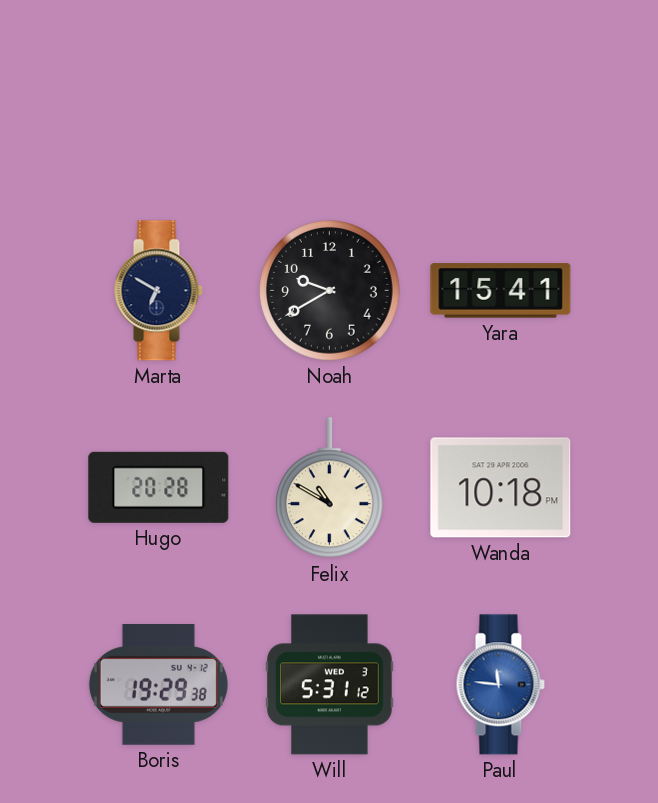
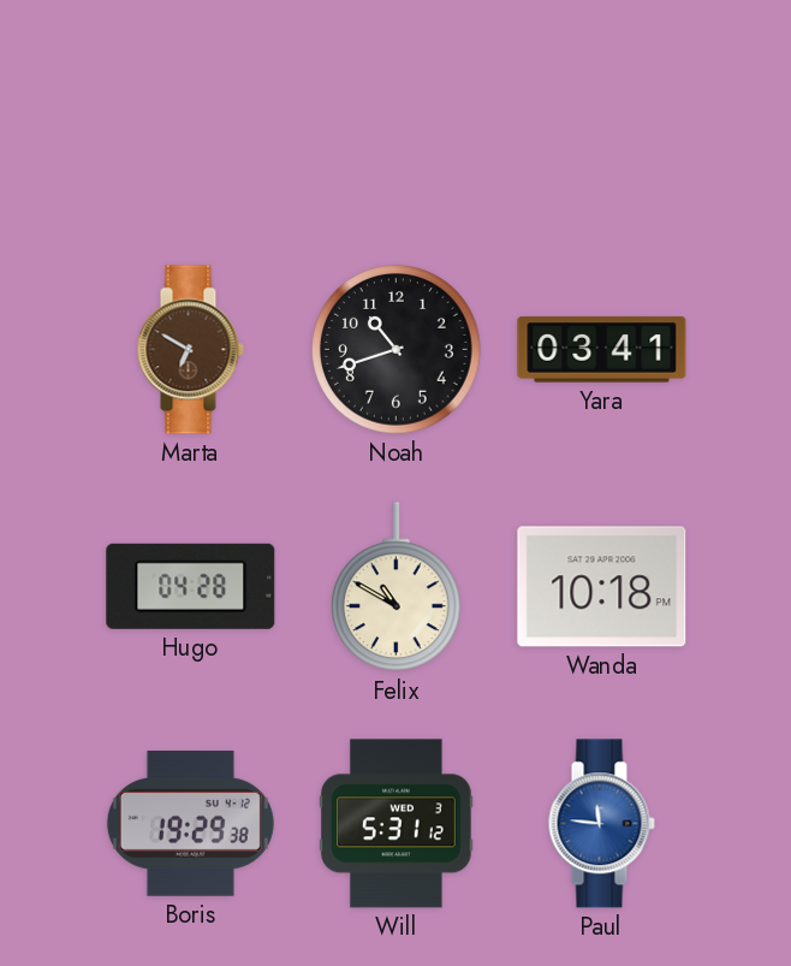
Marta dial: navy -> brown (190, 350)
Noah: 9:40 -> 10:42 (397, 350)
Yara: 15:41 -> 03:41 (602, 350)
Hugo: 20:28 -> 04:28 (191, 586)
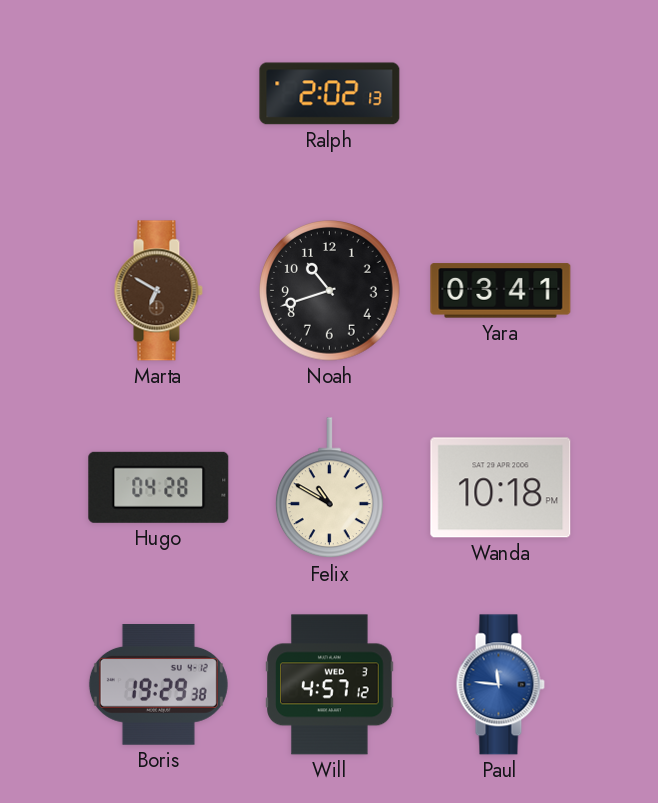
Ralph: none -> 2:02 (330, 94)
Will: 5:31 -> 4:57 (330, 685)
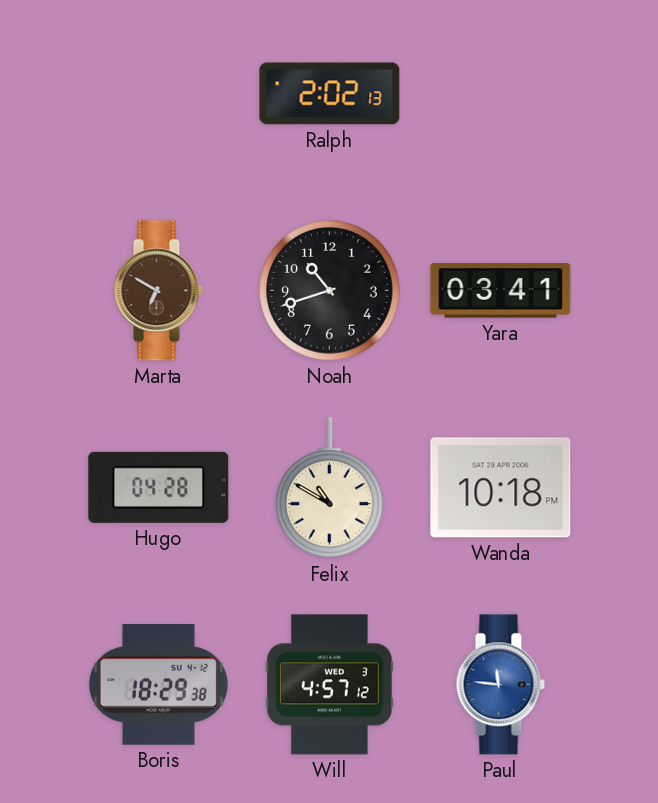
Boris: 19:29 -> 18:29 (158, 685)
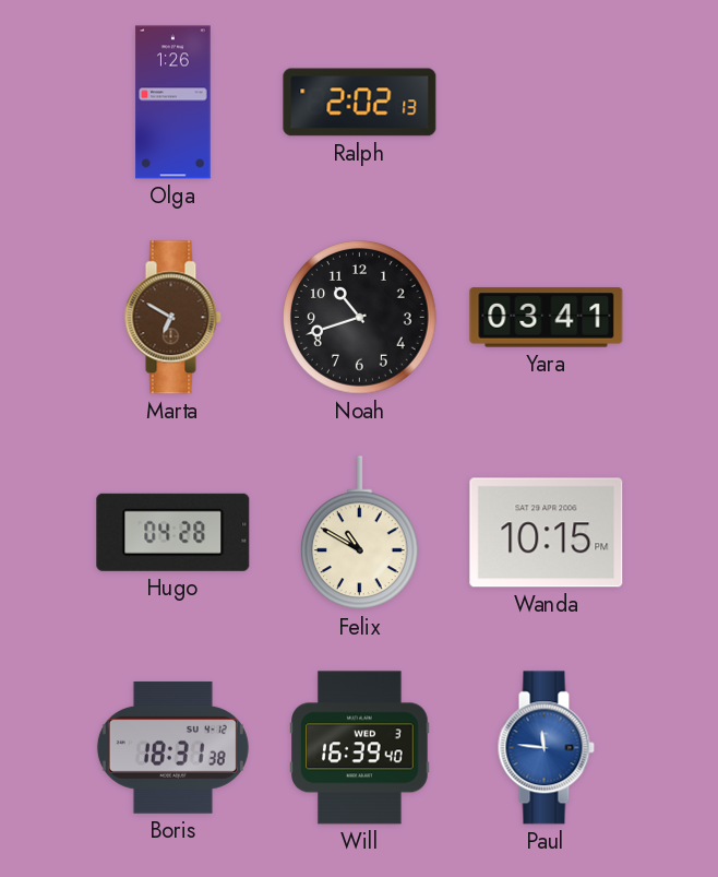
Olga: none -> 1:26 (173, 103)
Wanda: 10:18 -> 10:15 (547, 533)
Boris: 18:29 -> 18:31 (172, 748)
Will: 4:57 -> 16:39 (360, 748)
